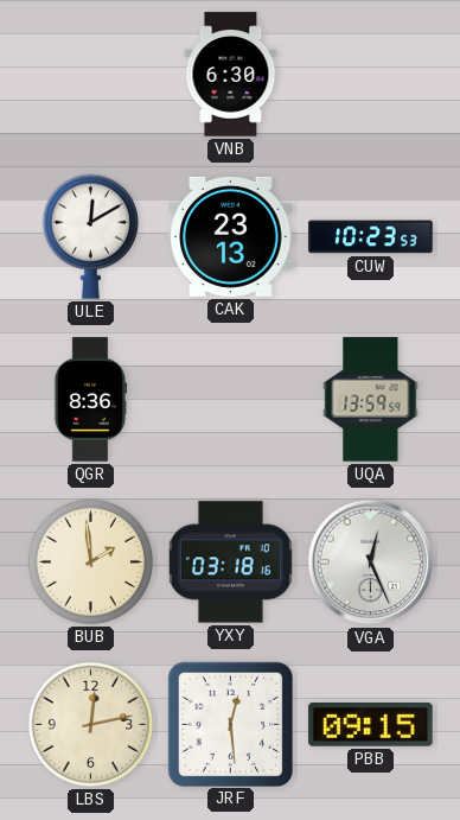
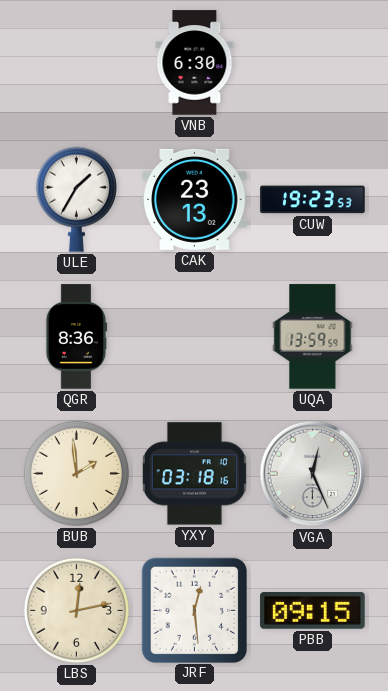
ULE: 12:10 -> 1:35 (76, 199)
CUW: 10:23 -> 19:23 (313, 200)
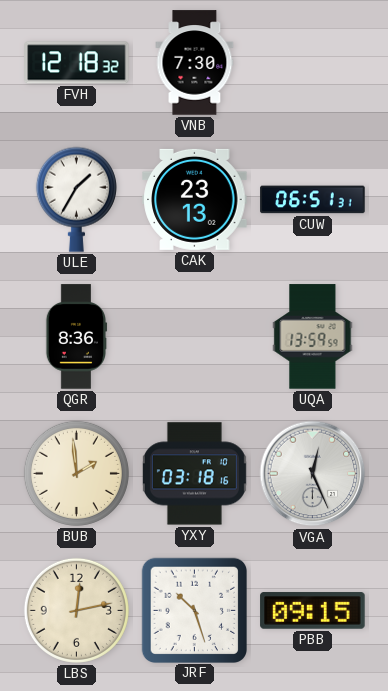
FVH: none -> 12:18 (77, 63)
VNB: 6:30 -> 7:30 (195, 63)
CUW: 19:23 -> 06:51 (313, 200)
JRF: 12:29 -> 10:27 (194, 610)
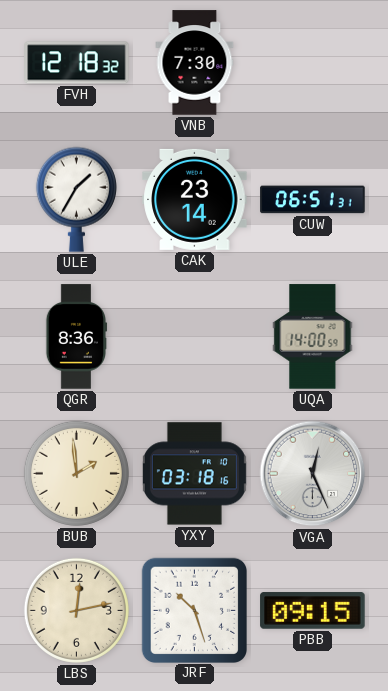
CAK: 23:13 -> 23:14 (195, 199)
UQA: 13:59 -> 14:00 (313, 337)
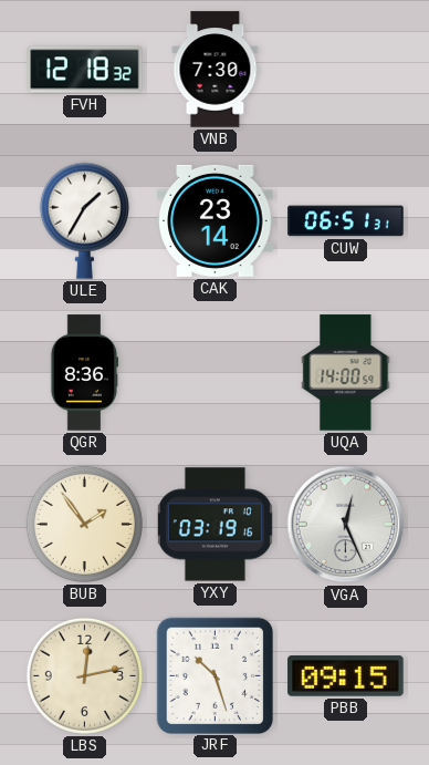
BUB: 1:59 -> 1:54 (84, 524)
YXY: 03:18 -> 03:19 (214, 525)
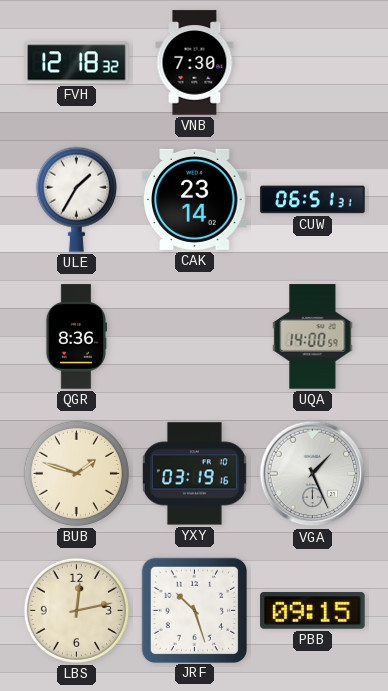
BUB: 1:54 -> 1:48 (76, 473)
VGA: 12:26 -> 1:26 (313, 474)
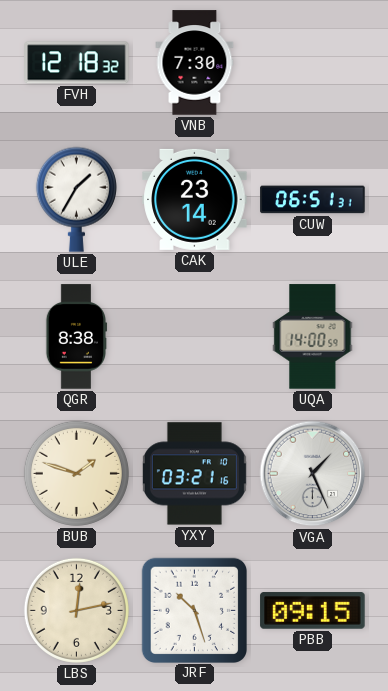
QGR: 8:36 -> 8:38 (76, 337)
YXY: 03:19 -> 03:21 (194, 474)
